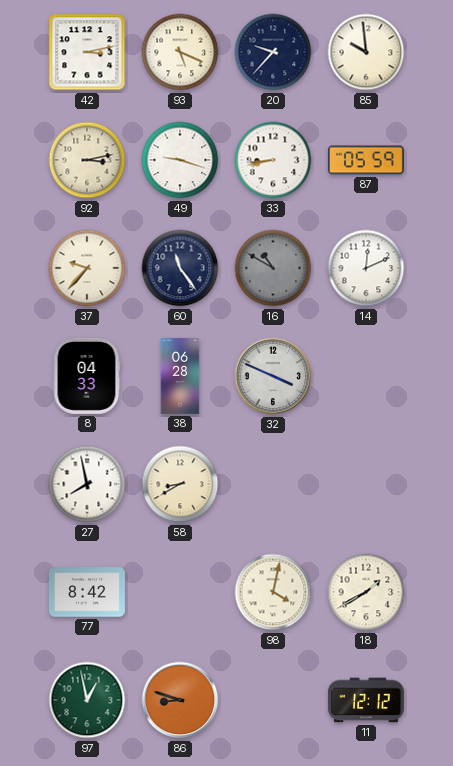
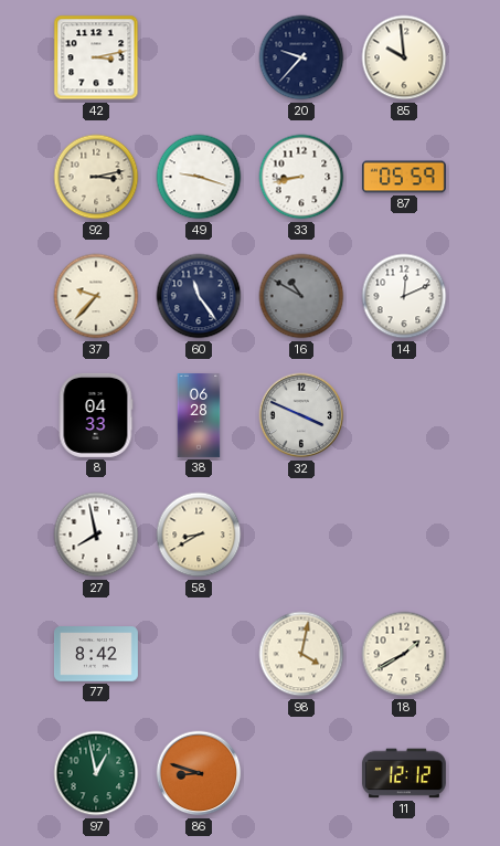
93: 5:19 -> none (180, 52)
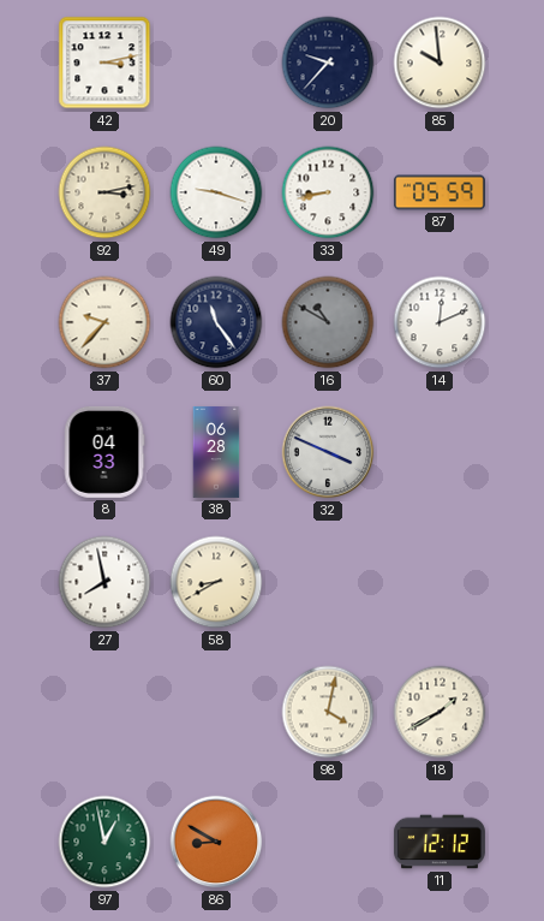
77: 8:42 -> none (96, 654)
86: 8:48 -> 8:50 (216, 842)
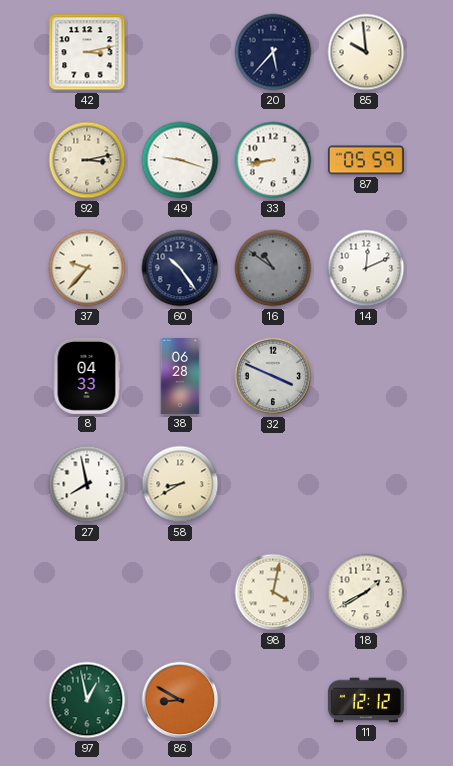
20: 9:37 -> 5:37 (273, 52)
60: 11:24 -> 10:24 (180, 268)
16: 10:50 -> 10:51 (273, 268)
